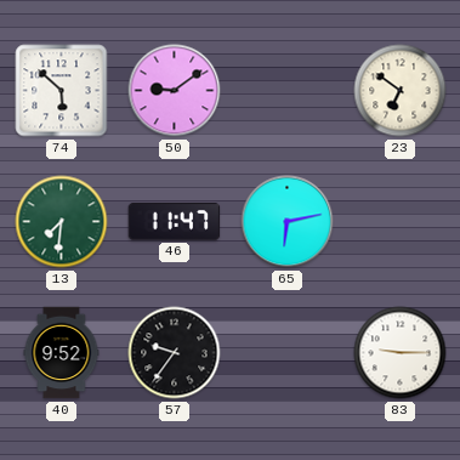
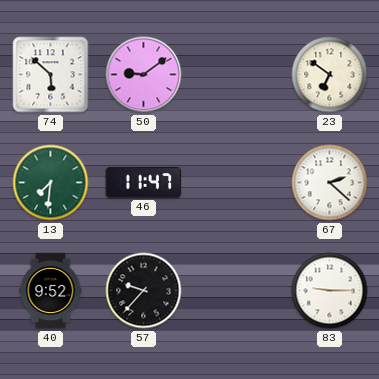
65: 6:13 -> none (288, 222)
67: none -> 2:22 (330, 183)
57: 9:36 -> 9:37 (144, 291)
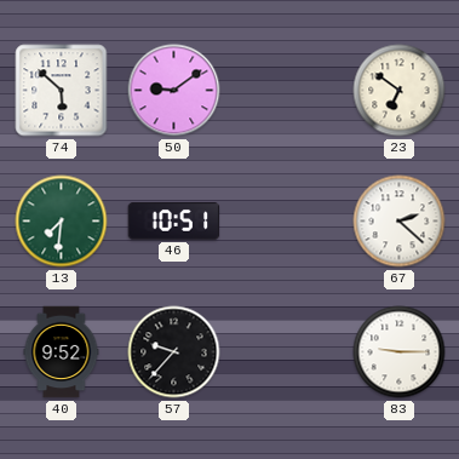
46: 11:47 -> 10:51 (174, 222)
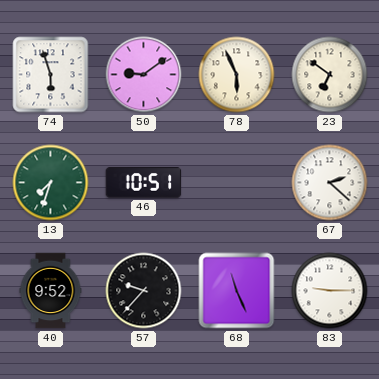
74: 5:52 -> 5:57 (51, 75)
78: none -> 5:56 (237, 75)
13: 7:31 -> 7:33 (51, 183)
68: none -> 11:26 (237, 291)
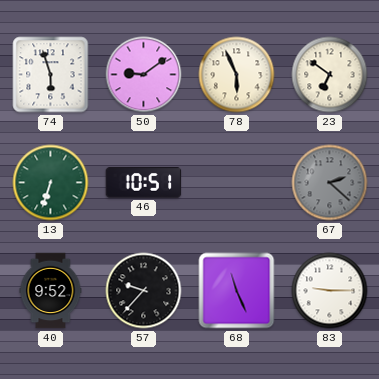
13: 7:33 -> 6:33 (51, 183)
67 dial: white -> grey (330, 183)
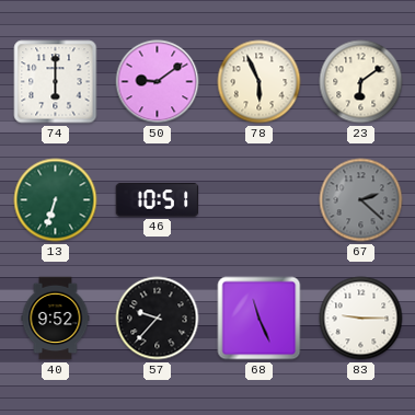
74: 5:57 -> 6:00 (56, 82)
23: 6:51 -> 6:09 (361, 82)
